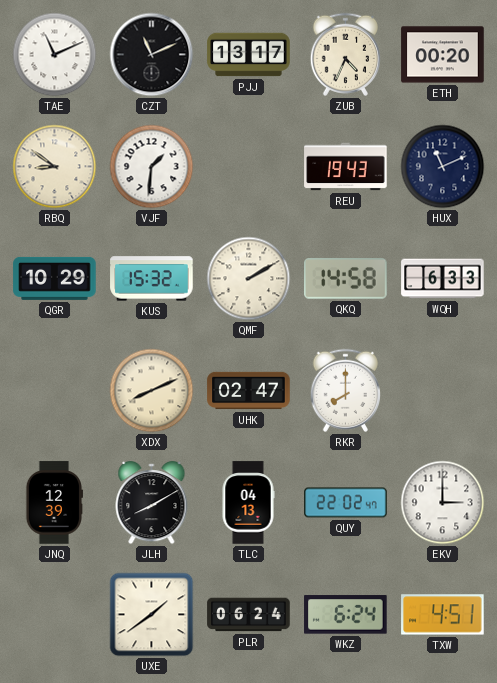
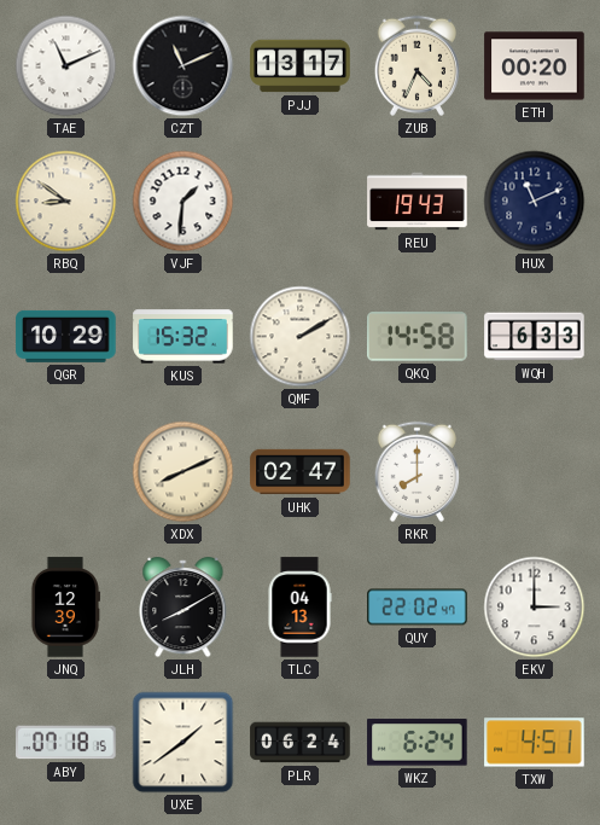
ABY: none -> 07:18 (66, 743)
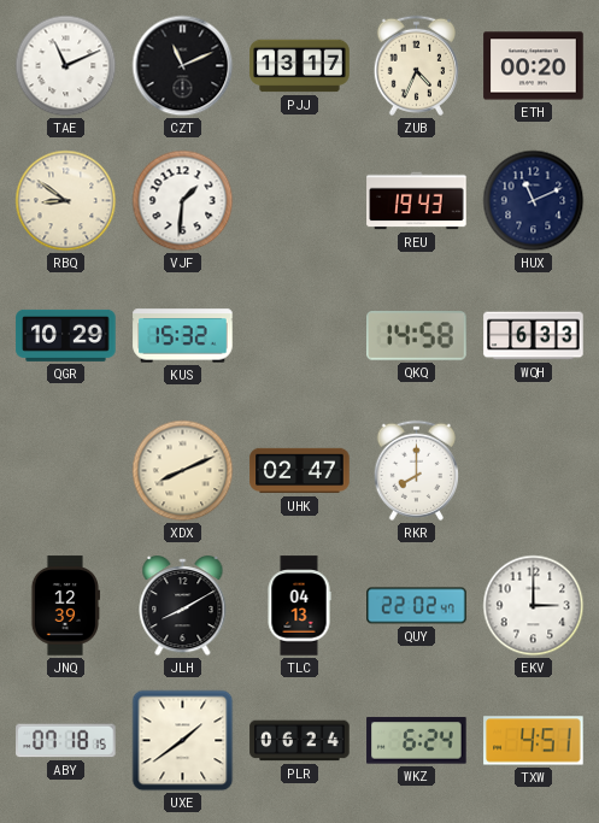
QMF: 2:10 -> none (301, 337)
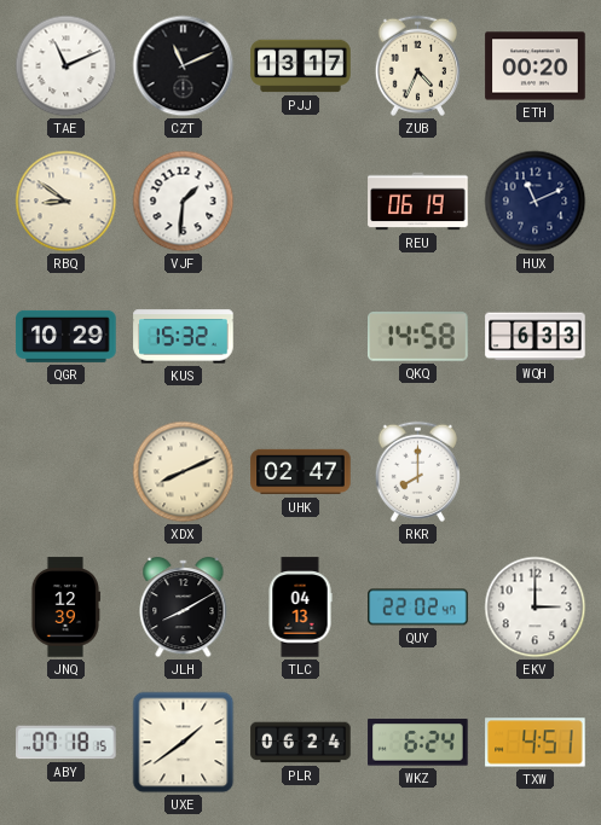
REU: 19:43 -> 06:19 (418, 202)
